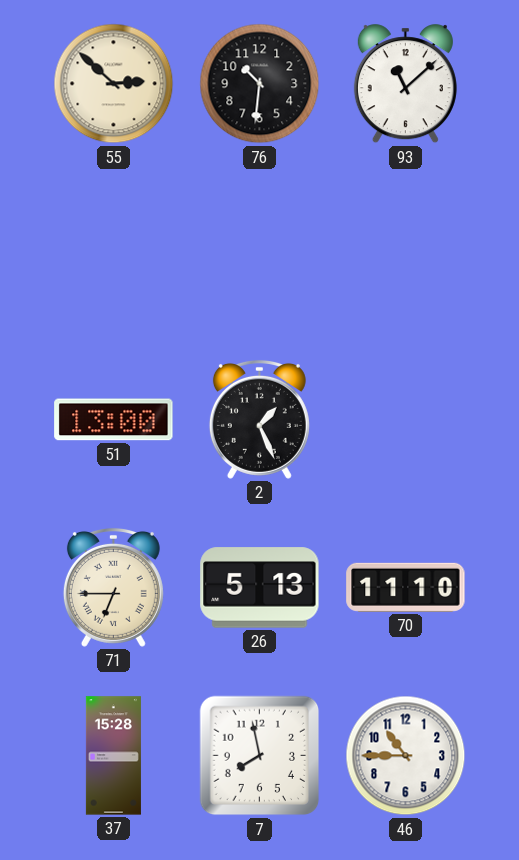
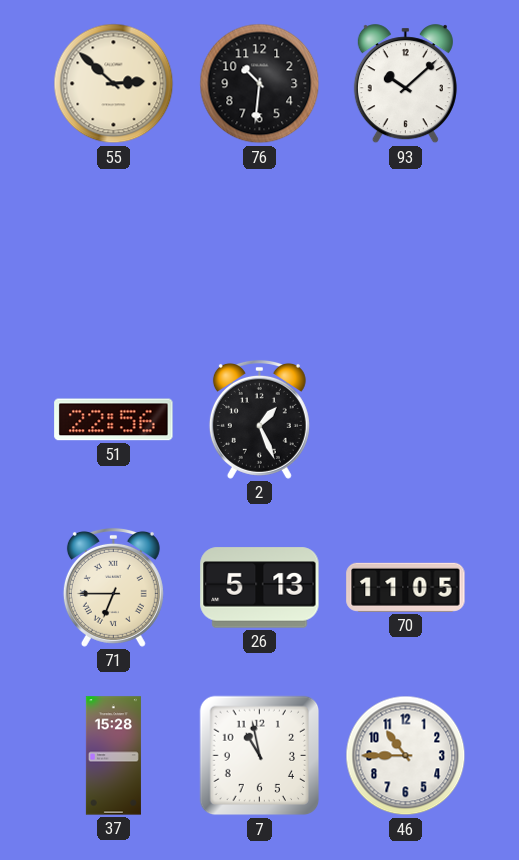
93: 11:08 -> 10:08 (405, 84)
51: 13:00 -> 22:56 (114, 420)
70: 11:10 -> 11:05 (406, 587)
7: 7:58 -> 10:58 (260, 756)
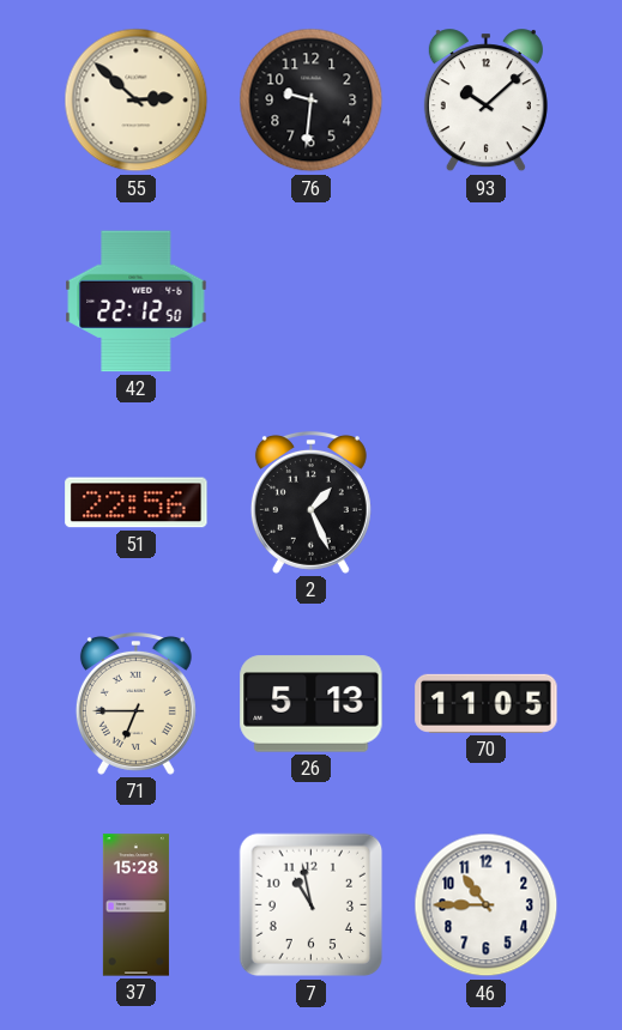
76: 10:31 -> 9:31 (312, 101)
42: none -> 22:12 (137, 302)
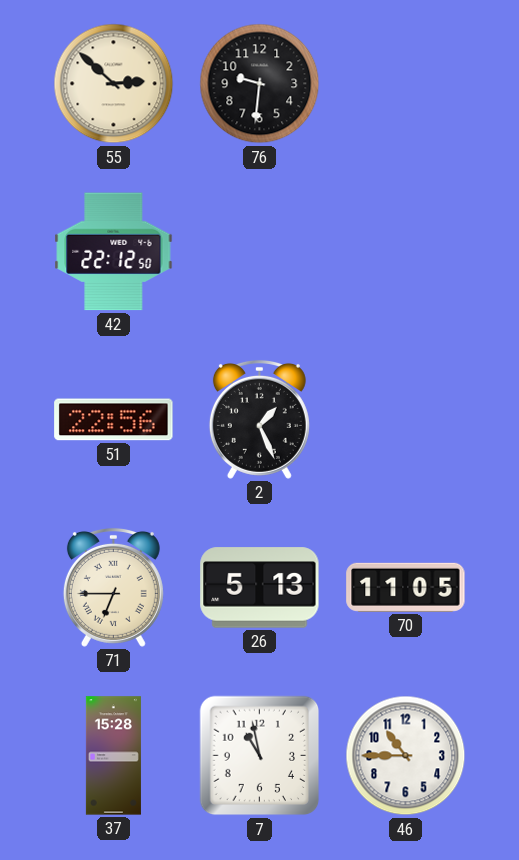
93: 10:08 -> none (485, 101)
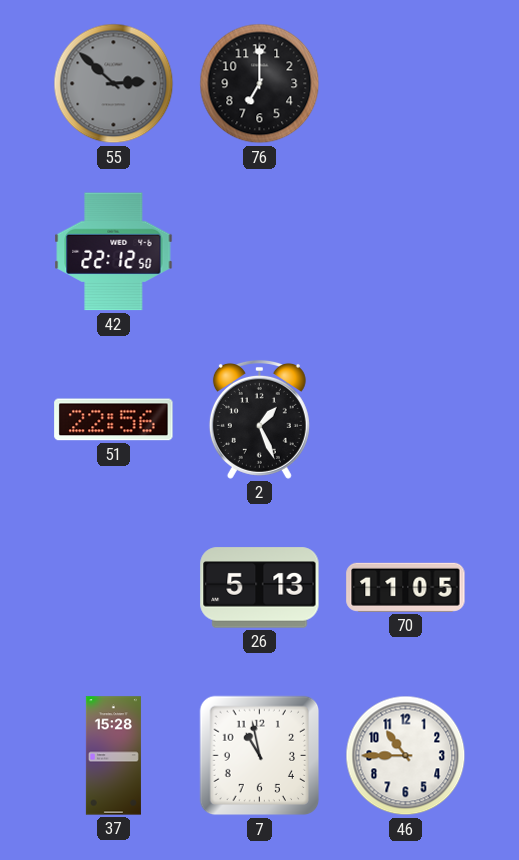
55 dial: cream -> grey (114, 84)
76: 9:31 -> 7:00 (260, 84)
71: 6:45 -> none (113, 587)
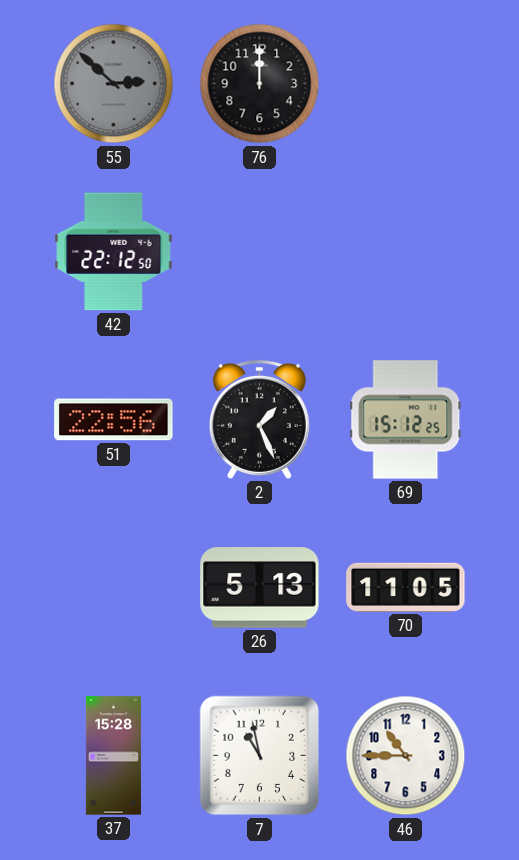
76: 7:00 -> 12:00 (260, 84)
69: none -> 15:12 (406, 420)
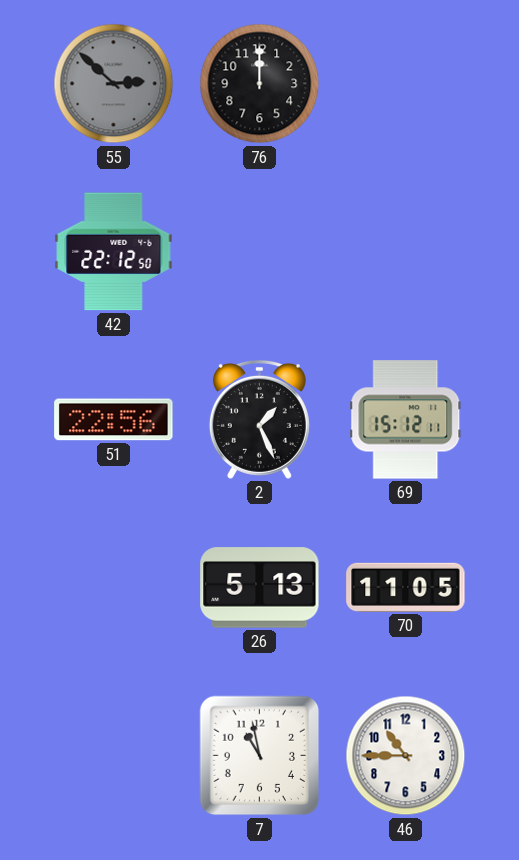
69: 15:12:25 -> 15:12:11 (406, 420)
37: 15:28 -> none (113, 756)
